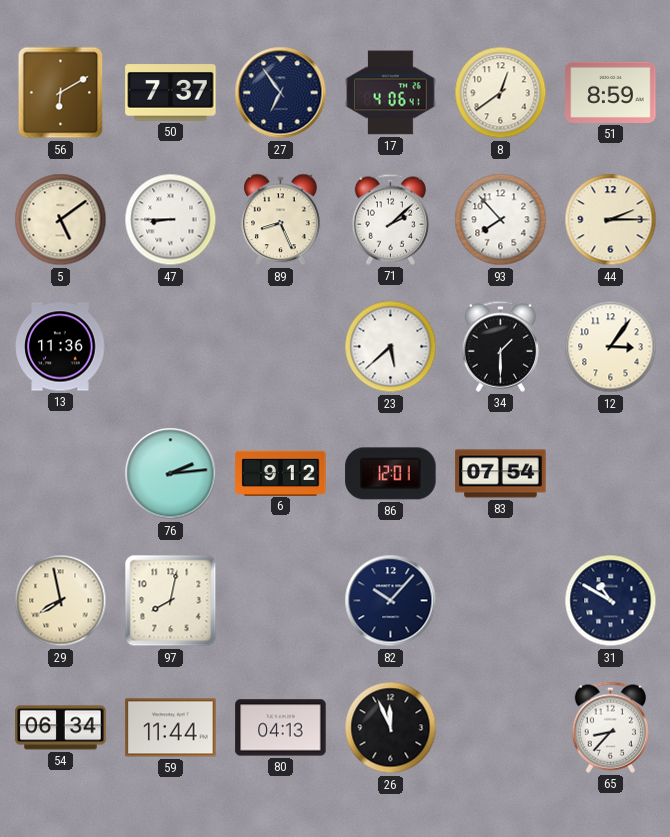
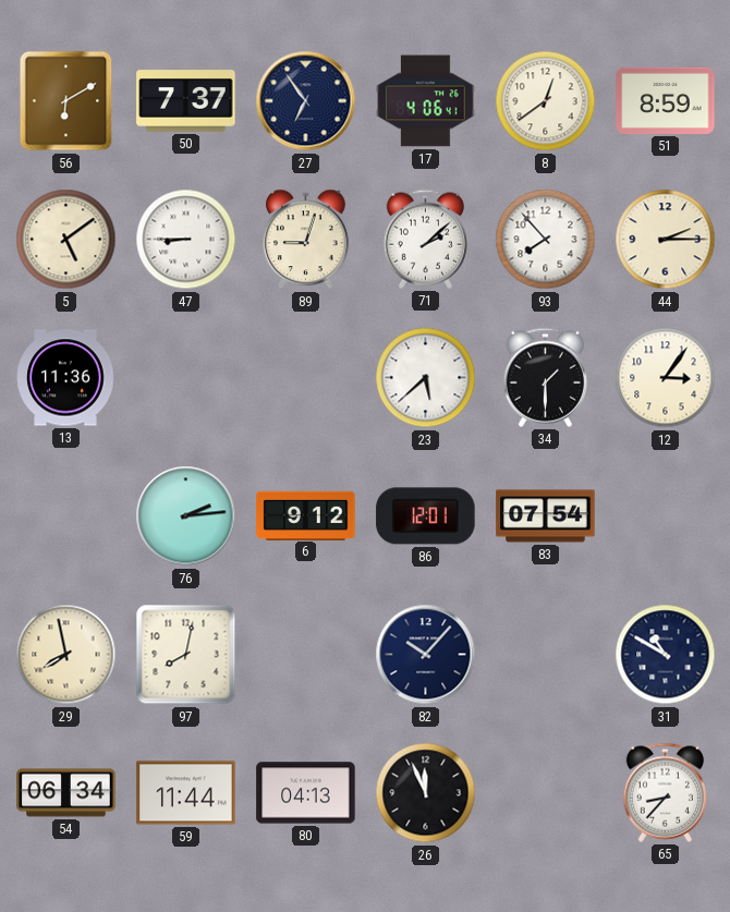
89: 8:26 -> 9:03 (306, 240)
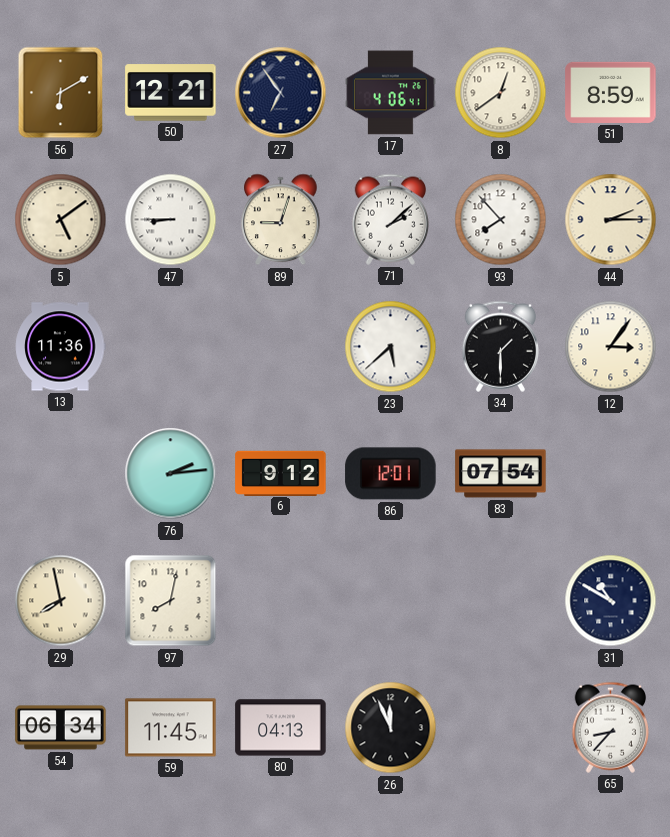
50: 7:37 -> 12:21 (171, 93)
82: 10:07 -> none (426, 655)
59: 11:44 -> 11:45 (171, 728)
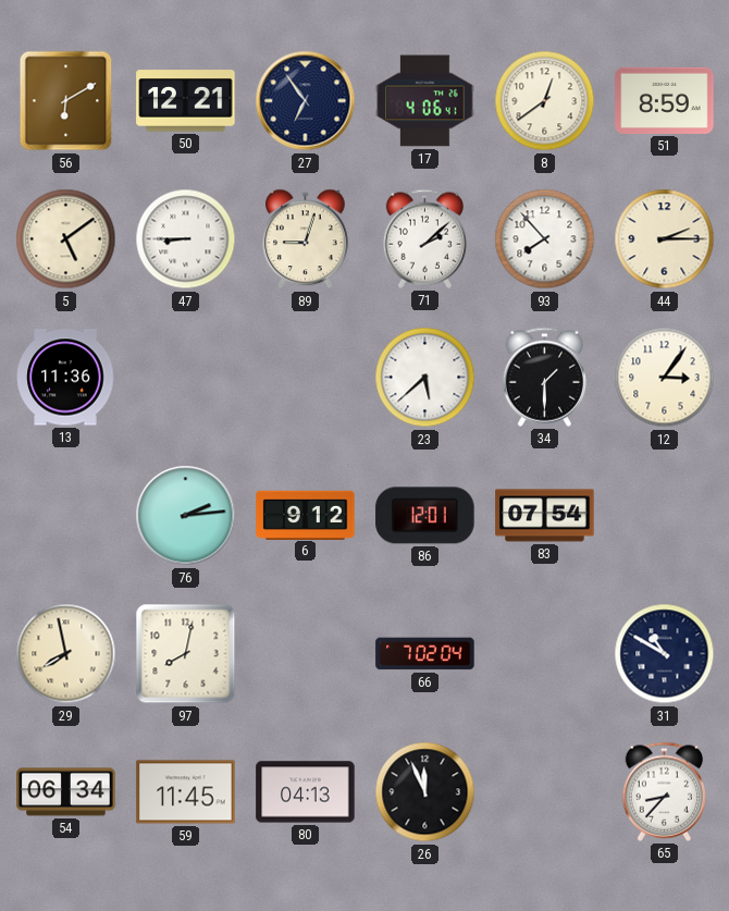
66: none -> 7:02 (425, 654)
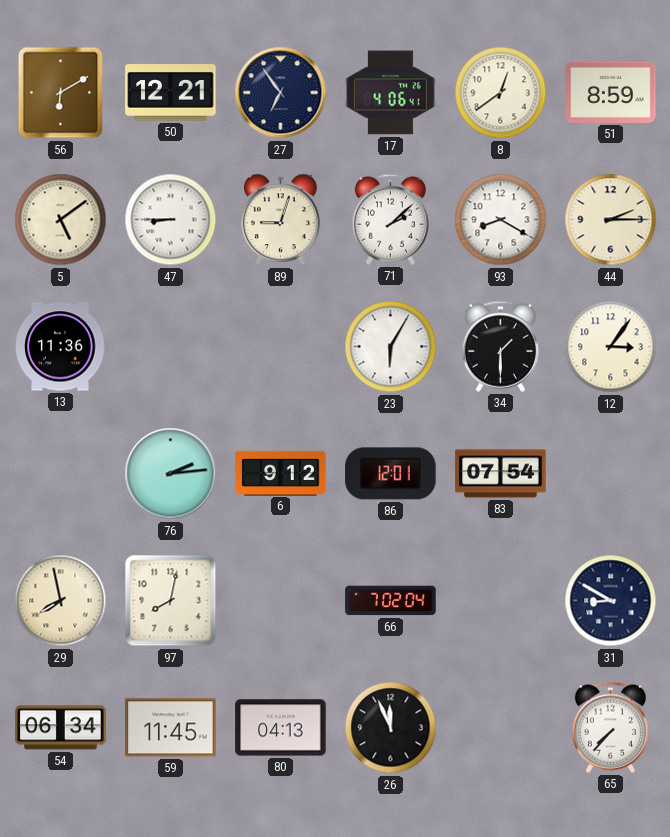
93: 7:53 -> 8:20 (501, 220)
23: 5:38 -> 6:05 (391, 347)
31: 10:50 -> 8:50 (611, 601)
65: 8:37 -> 7:37 (610, 727)
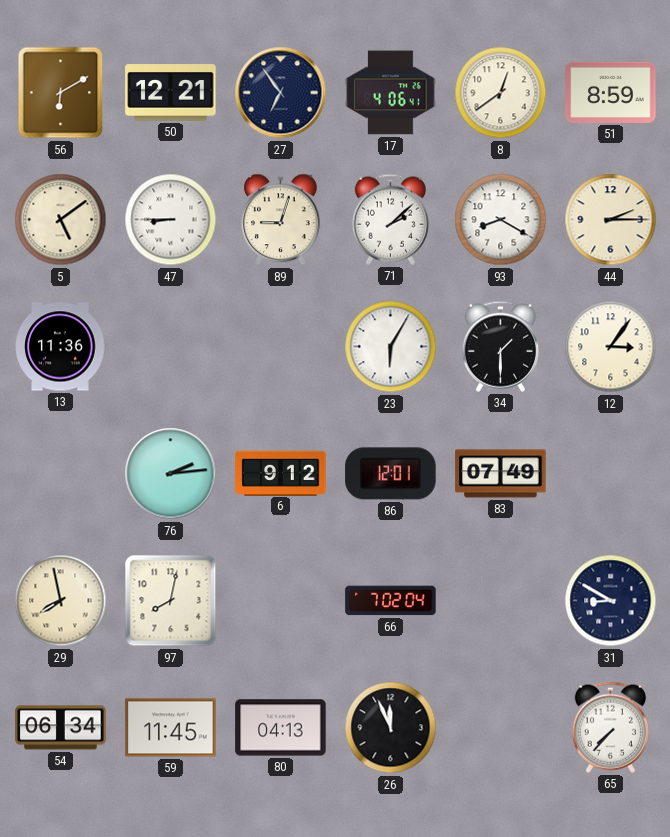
83: 07:54 -> 07:49 (501, 474)
